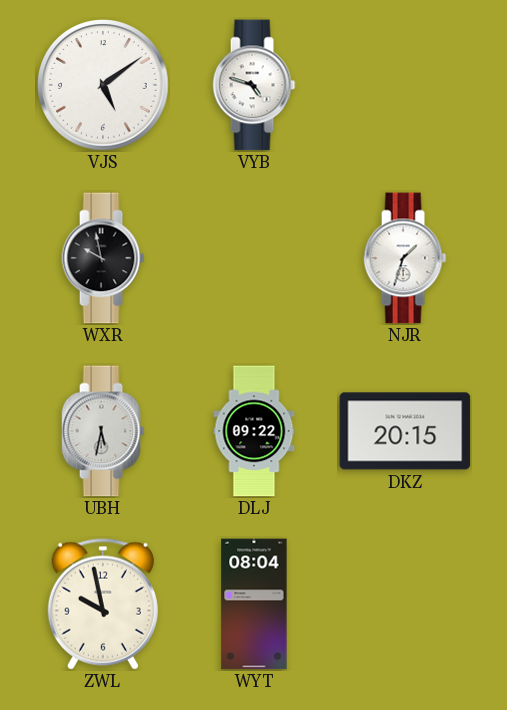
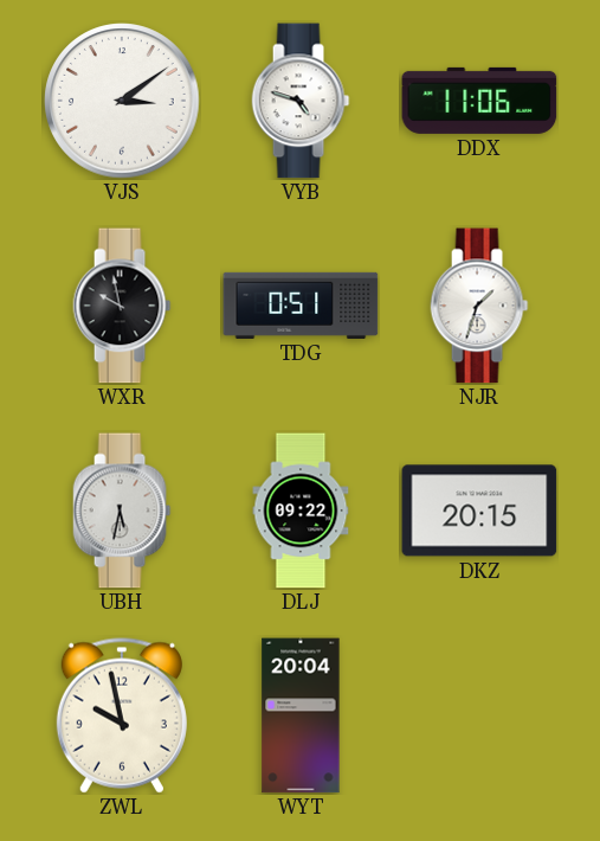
VJS: 5:09 -> 3:09 (122, 101)
DDX: none -> 11:06 (479, 101)
TDG: none -> 0:51 (301, 306)
WYT: 08:04 -> 20:04 (301, 715)
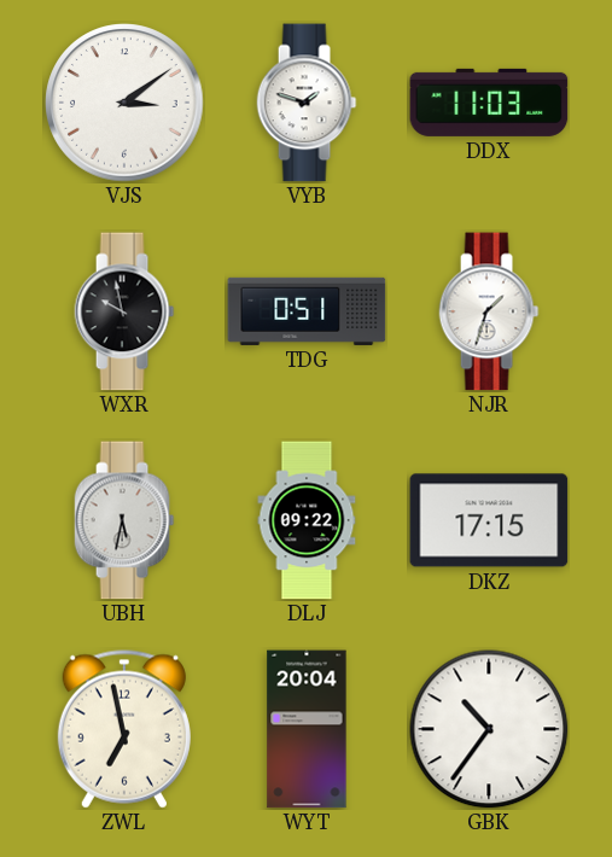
VYB: 4:48 -> 1:48 (307, 103)
DDX: 11:06 -> 11:03 (489, 103)
DKZ: 20:15 -> 17:15 (489, 520)
ZWL: 9:58 -> 6:58 (124, 729)
GBK: none -> 10:36 (489, 729)
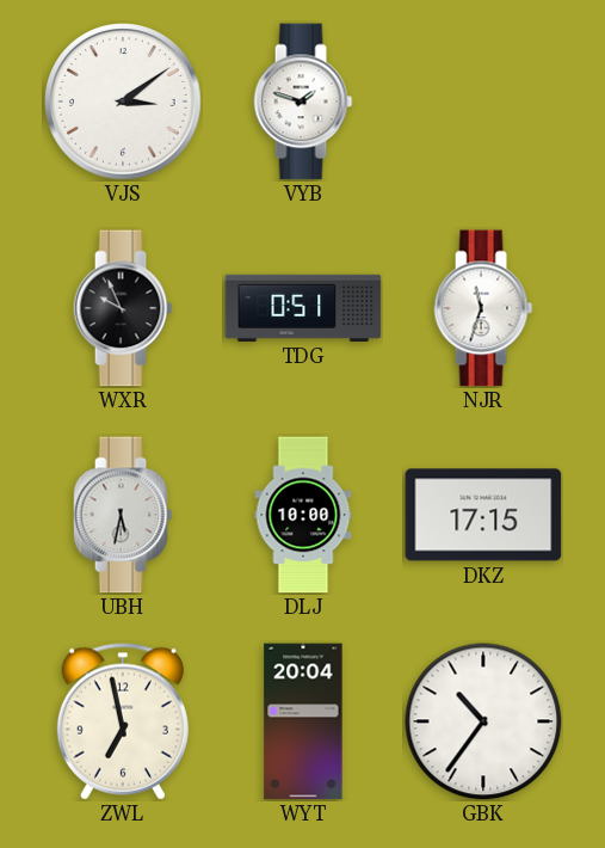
DDX: 11:03 -> none (489, 103)
WXR: 9:58 -> 9:56 (123, 308)
NJR: 1:33 -> 11:33 (483, 308)
DLJ: 09:22 -> 10:00 (303, 515)
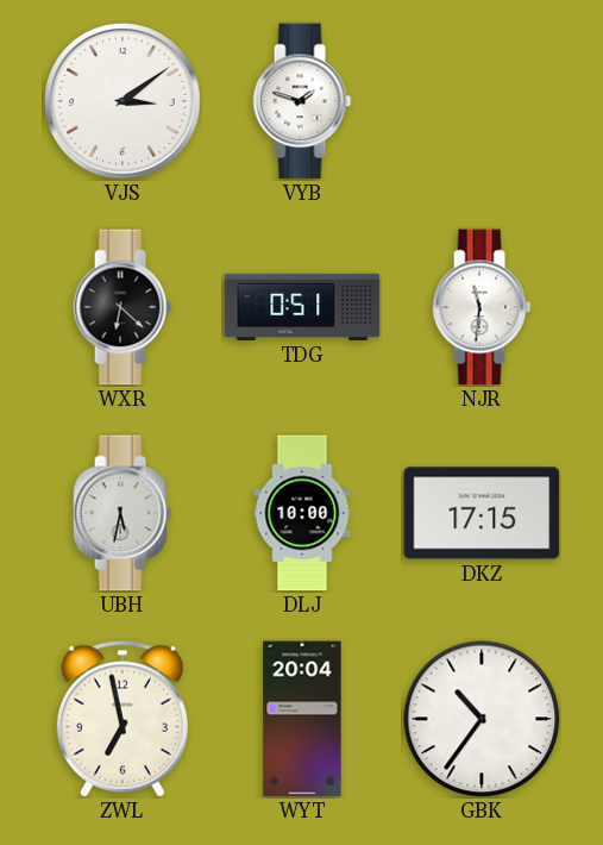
WXR: 9:56 -> 6:22 (123, 307)
NJR: 11:33 -> 11:31 (482, 307)
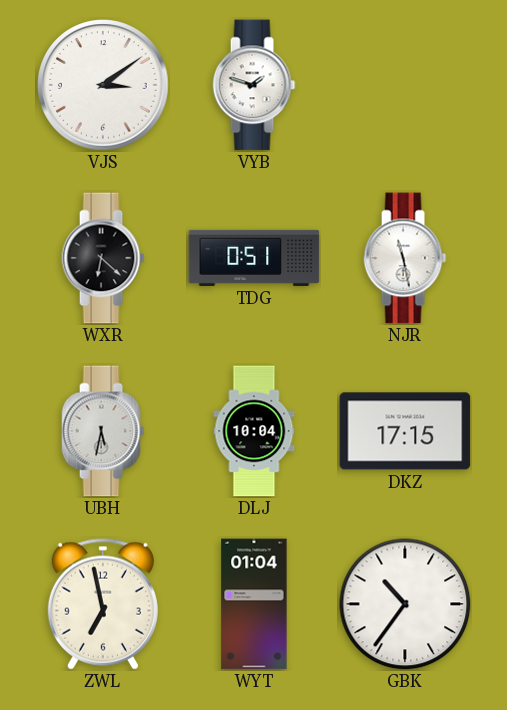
NJR: 11:31 -> 11:28 (405, 258)
DLJ: 10:00 -> 10:04 (254, 431)
WYT: 20:04 -> 01:04 (254, 604)
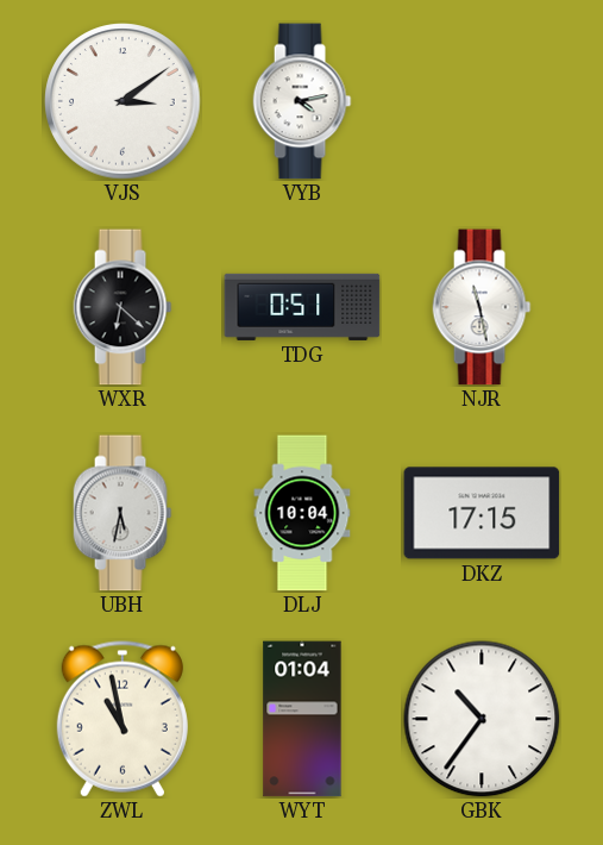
VYB: 1:48 -> 4:13 (302, 101)
ZWL: 6:58 -> 10:58 (123, 719)
